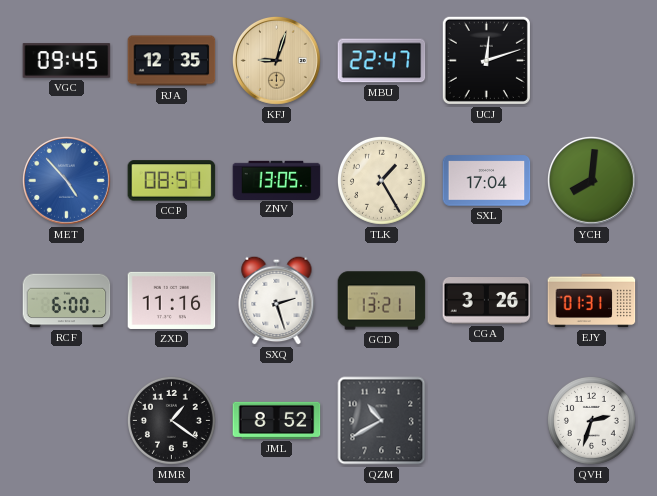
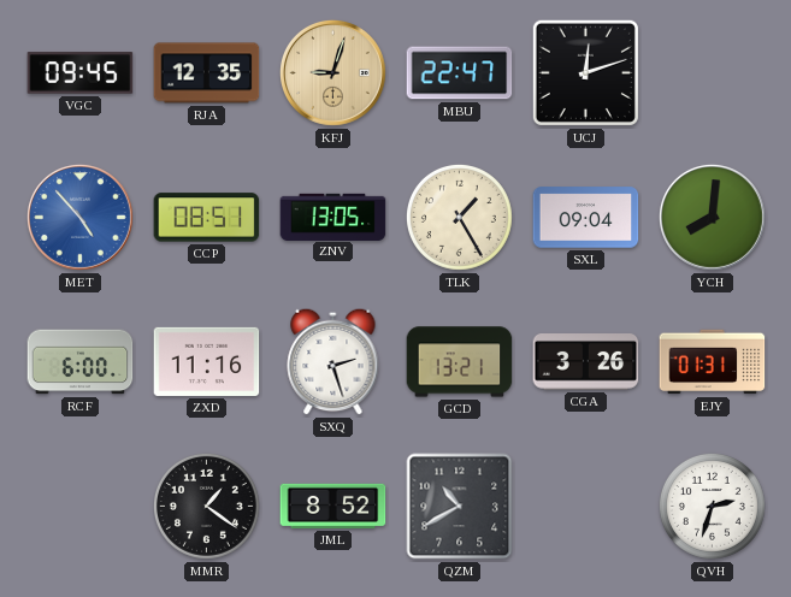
SXL: 17:04 -> 09:04 (586, 218)
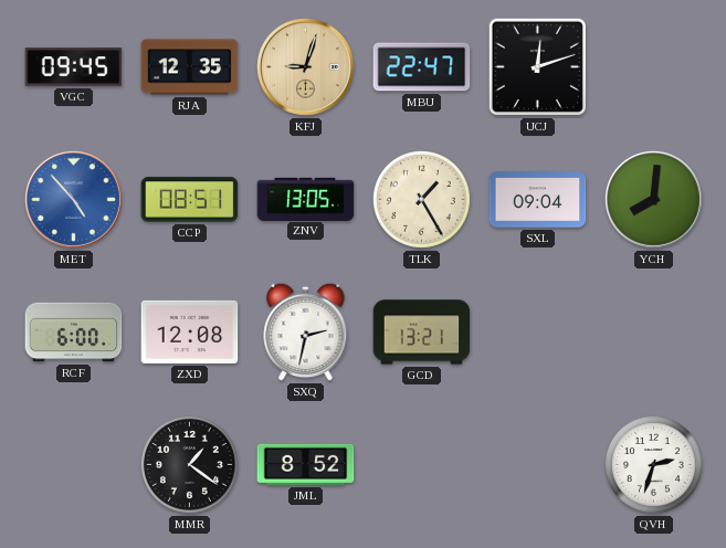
ZXD: 11:16 -> 12:08 (190, 331)
SXQ: 2:27 -> 2:32 (306, 331)
CGA: 3:26 -> none (586, 362)
EJY: 01:31 -> none (713, 362)
QZM: 10:40 -> none (460, 507)
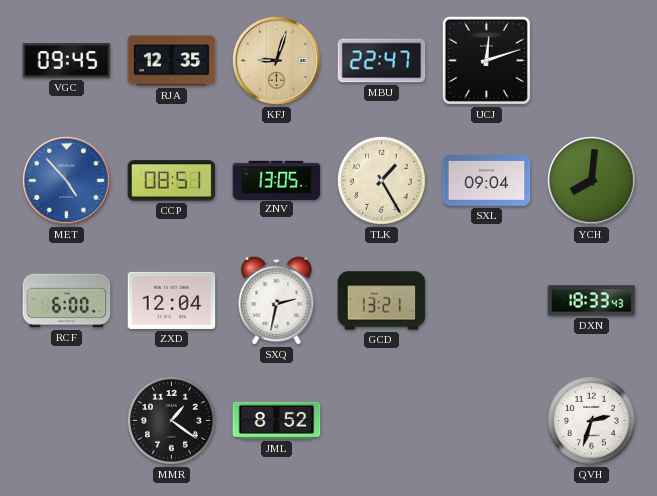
ZXD: 12:08 -> 12:04 (172, 300)
DXN: none -> 18:33 (592, 301)
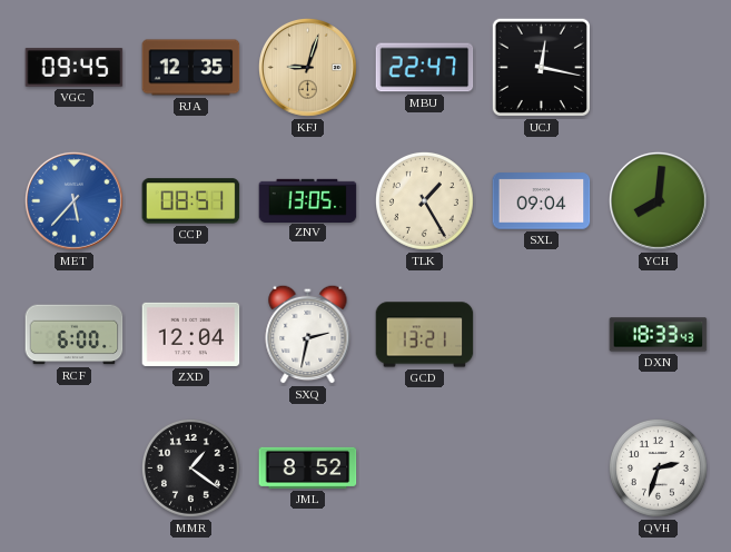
UCJ: 12:12 -> 12:17 (541, 67)
MET: 4:53 -> 5:37 (73, 200)
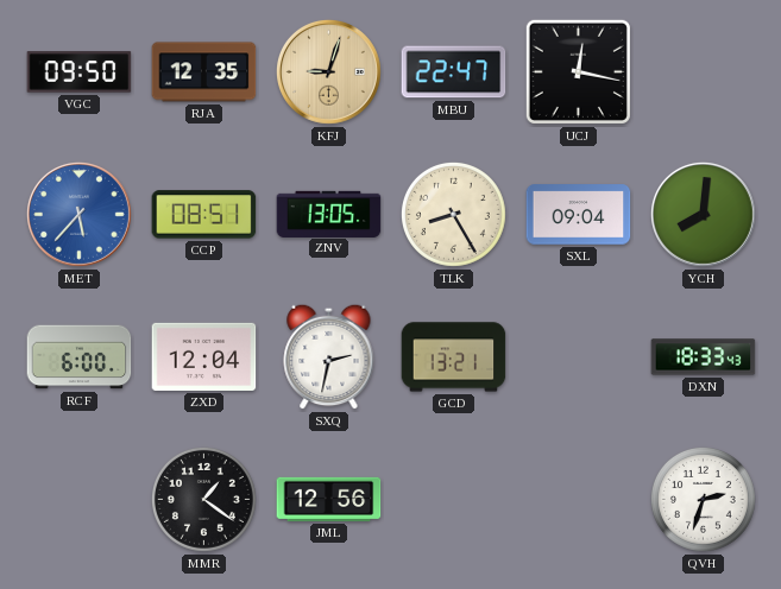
VGC: 09:45 -> 09:50 (80, 72)
TLK: 1:25 -> 8:25 (453, 214)
JML: 8:52 -> 12:56 (329, 499)
